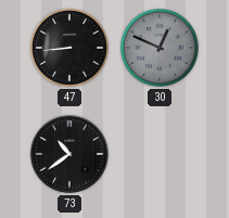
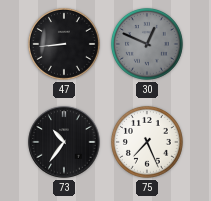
73: 10:39 -> 10:36 (64, 142)
75: none -> 7:26 (147, 142)
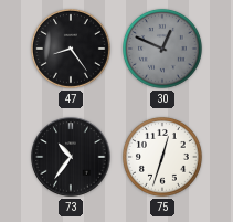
47: 8:44 -> 8:24 (71, 49)
75: 7:26 -> 12:33 (162, 157)
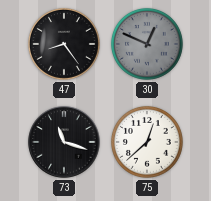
73: 10:36 -> 11:18 (64, 142)
75: 12:33 -> 12:38 (147, 142)
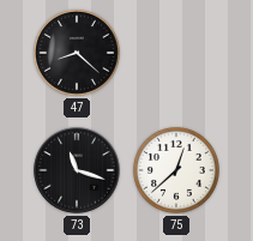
47: 8:24 -> 8:22 (77, 53)
30: 12:49 -> none (147, 44)
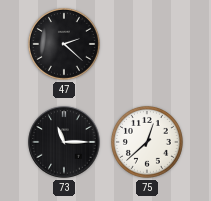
47: 8:22 -> 2:22 (64, 44)
73: 11:18 -> 11:15 (64, 142)
